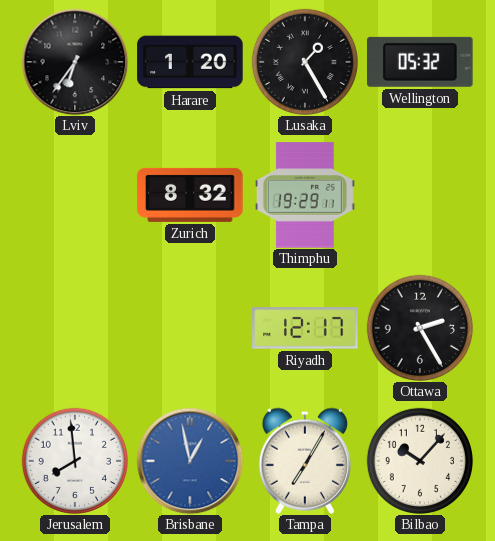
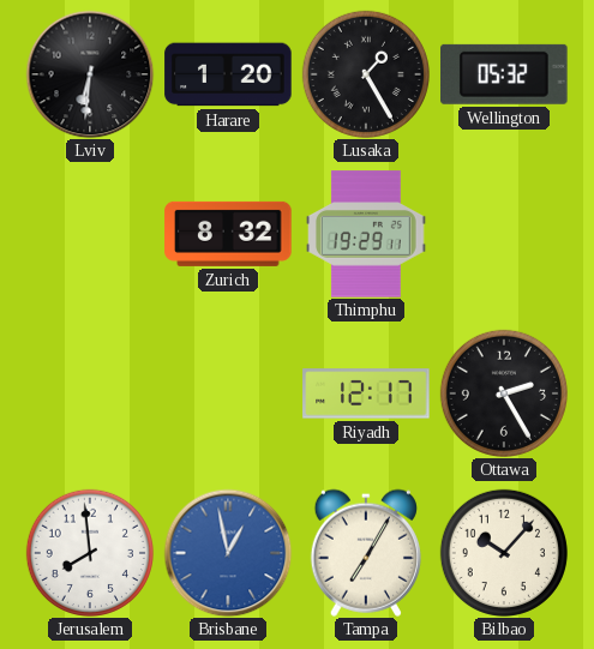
Lviv: 6:36 -> 6:31 (90, 74)
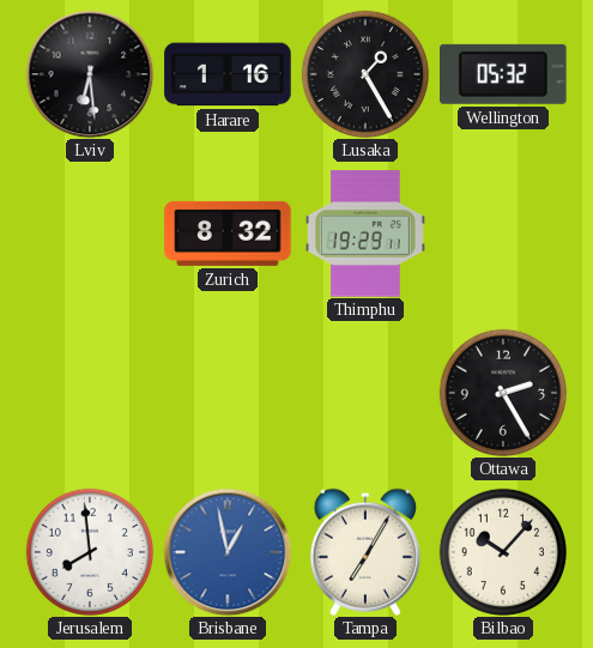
Lviv: 6:31 -> 6:29 (90, 74)
Harare: 1:20 -> 1:16 (228, 74)
Riyadh: 12:17 -> none (366, 393)
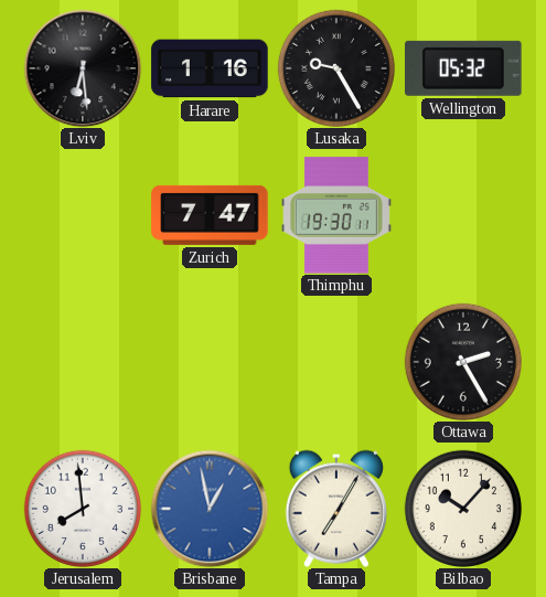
Lusaka: 1:25 -> 9:25 (336, 68)
Zurich: 8:32 -> 7:47 (210, 215)
Thimphu: 19:29 -> 19:30 (338, 215)
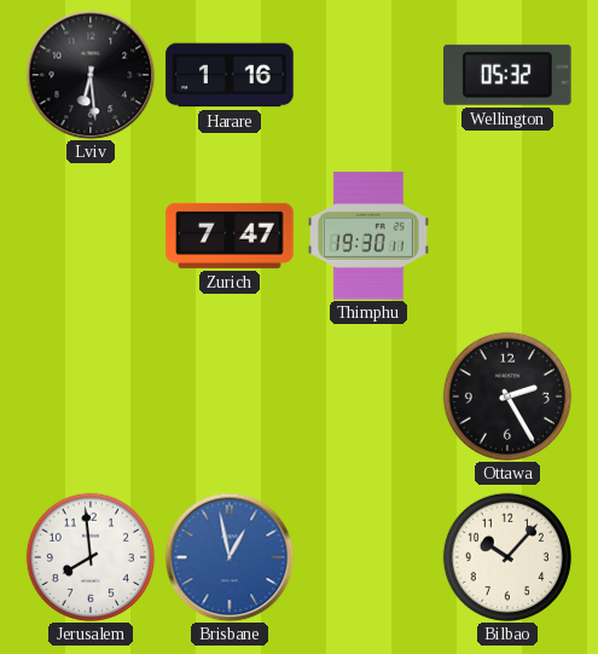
Lusaka: 9:25 -> none (336, 68)
Tampa: 7:05 -> none (336, 509)
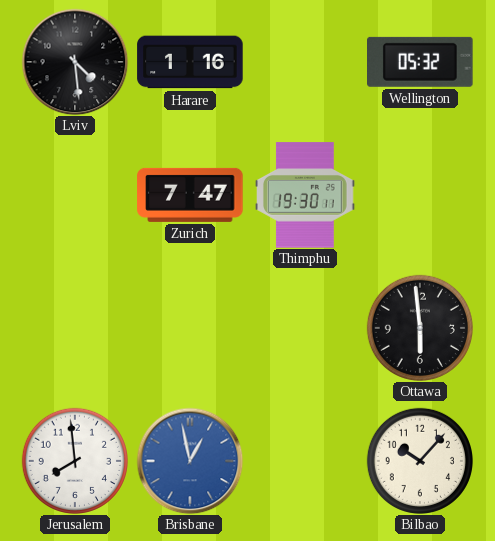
Lviv: 6:29 -> 4:29 (75, 62)
Ottawa: 2:25 -> 5:59 (420, 328)
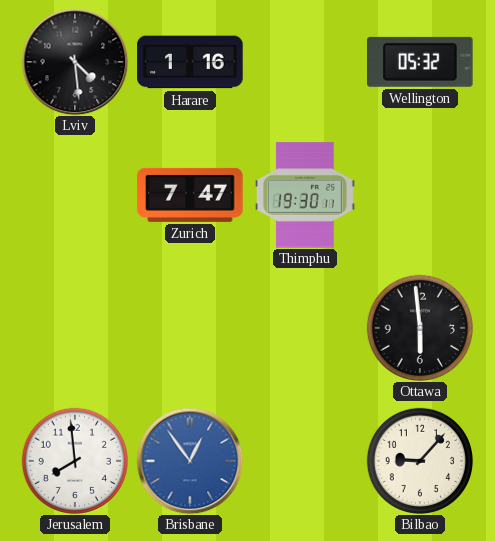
Brisbane: 12:58 -> 12:54 (190, 461)
Bilbao: 10:07 -> 9:07 (420, 461)
